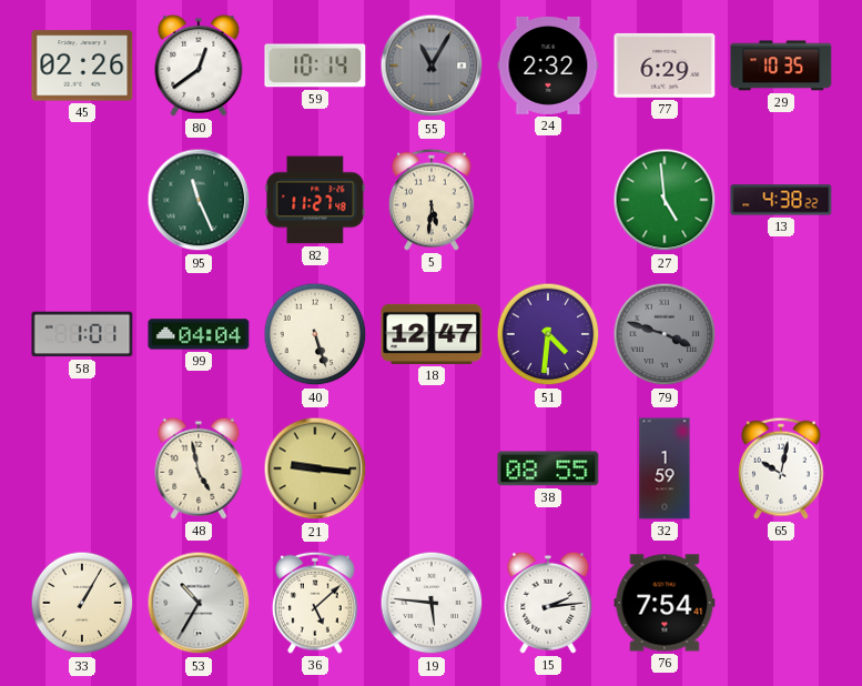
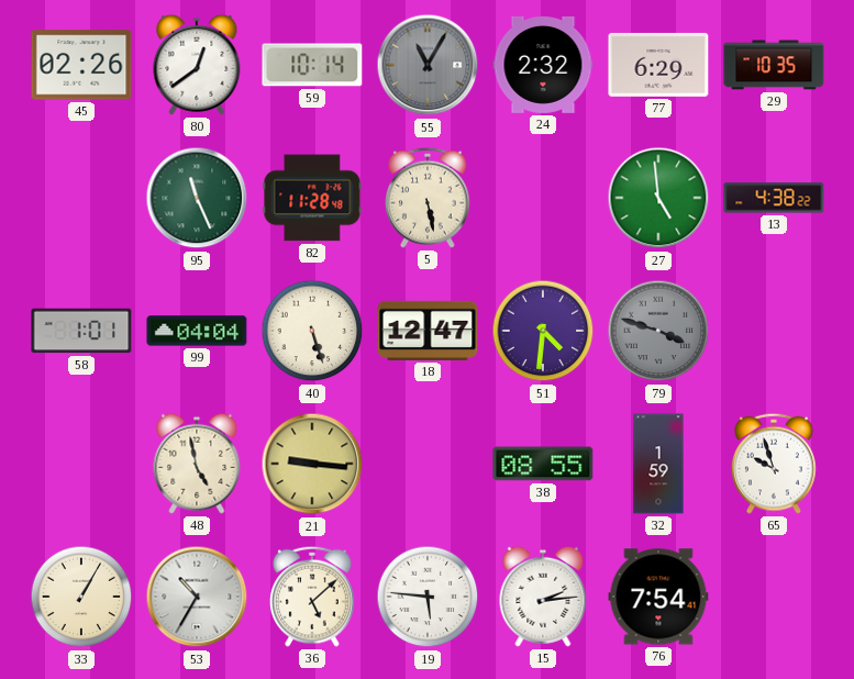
82: 11:27 -> 11:28 (312, 198)
5: 5:31 -> 5:28 (429, 198)
65: 10:02 -> 9:57 (775, 464)
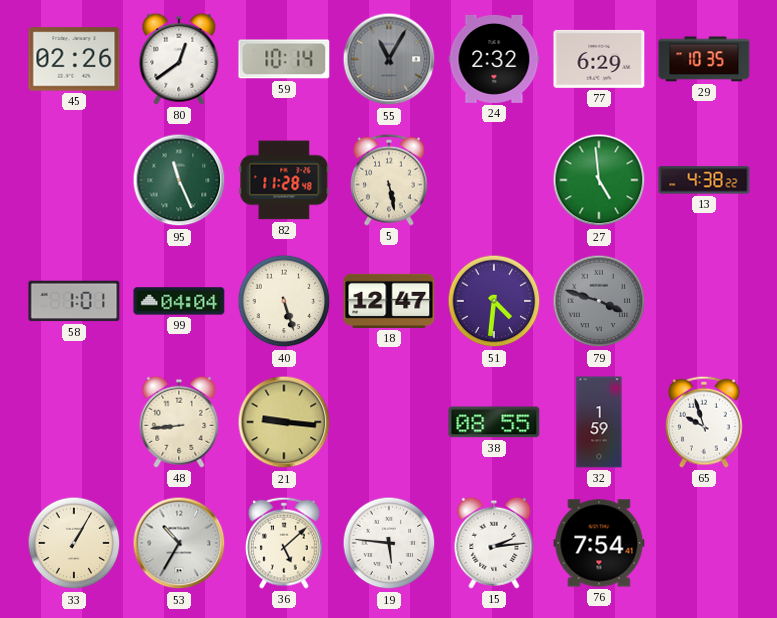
48: 4:58 -> 8:44 (179, 422)
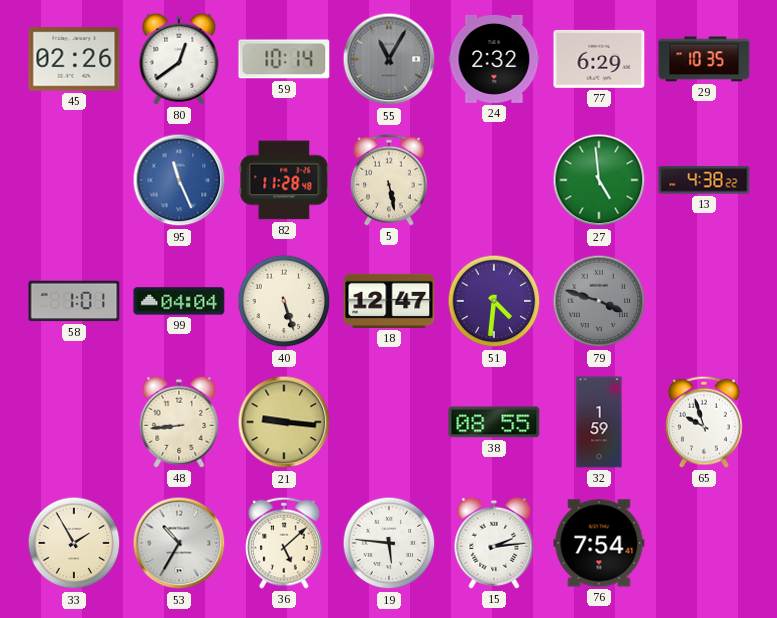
95 dial: green -> blue (179, 180)
33: 1:05 -> 1:55 (74, 543)
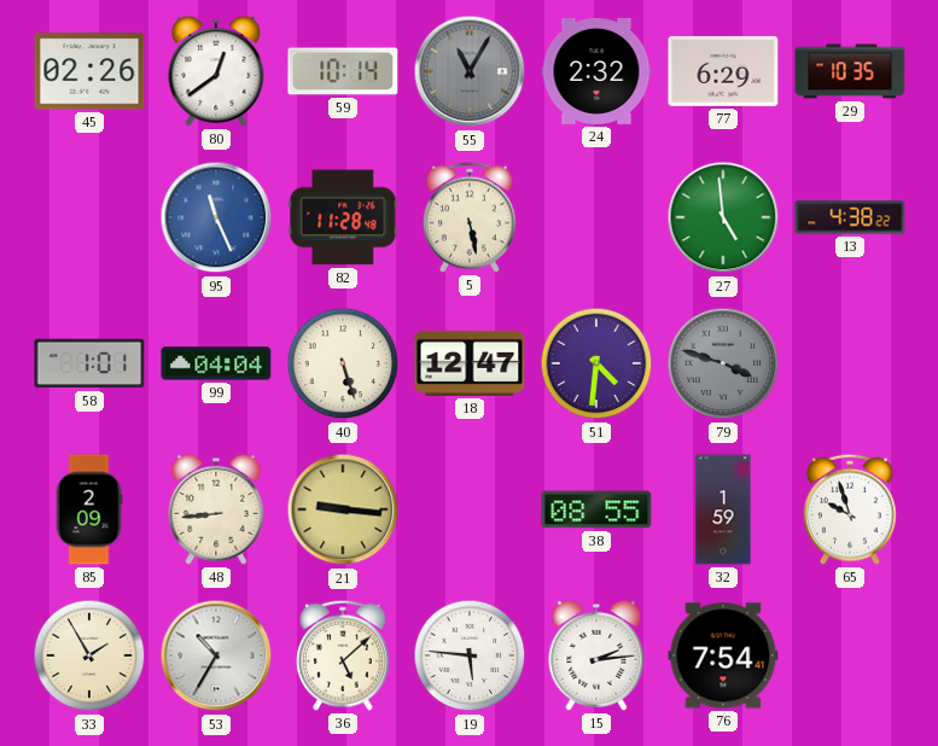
85: none -> 2:09 (89, 509)
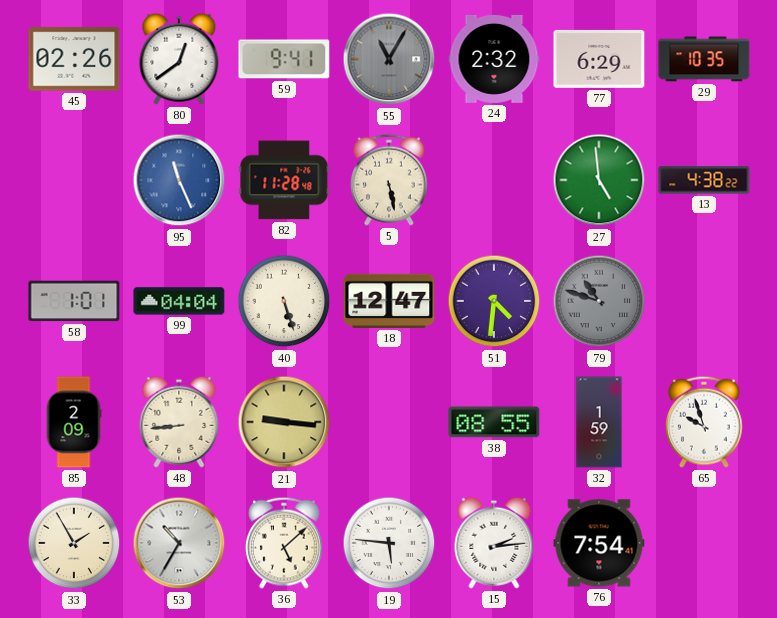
59: 10:14 -> 9:41 (284, 59)
79: 3:48 -> 10:48 (599, 301)
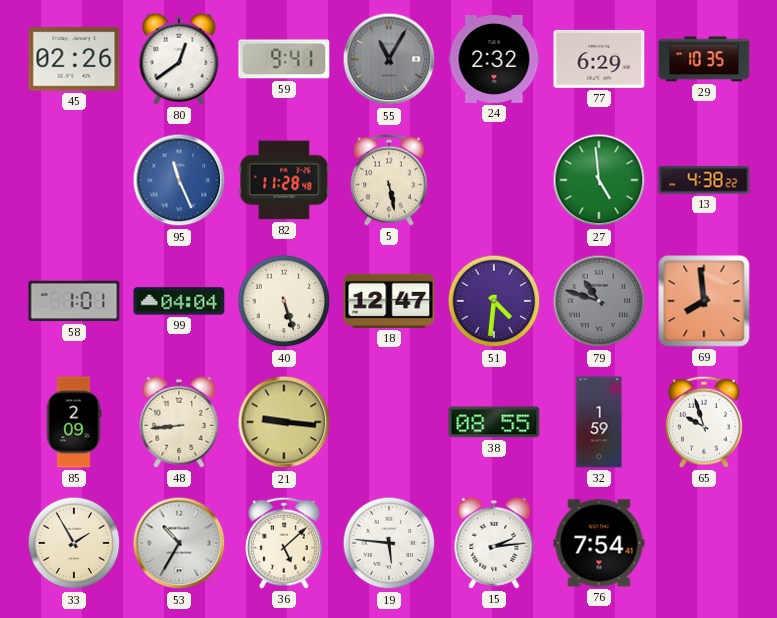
69: none -> 7:59 (704, 301)
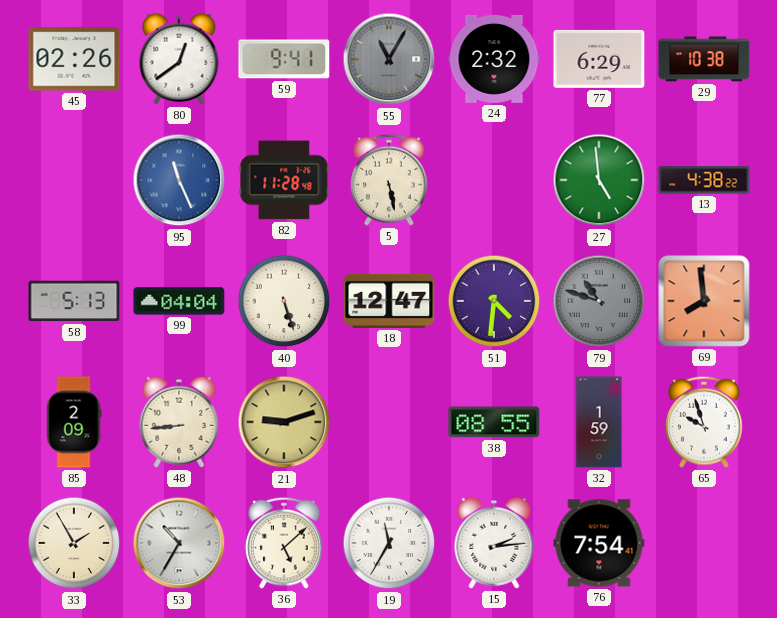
29: 10:35 -> 10:38 (704, 59)
58: 1:01 -> 5:13 (74, 301)
21: 9:16 -> 9:12 (284, 422)
19: 5:46 -> 11:35 (389, 543)
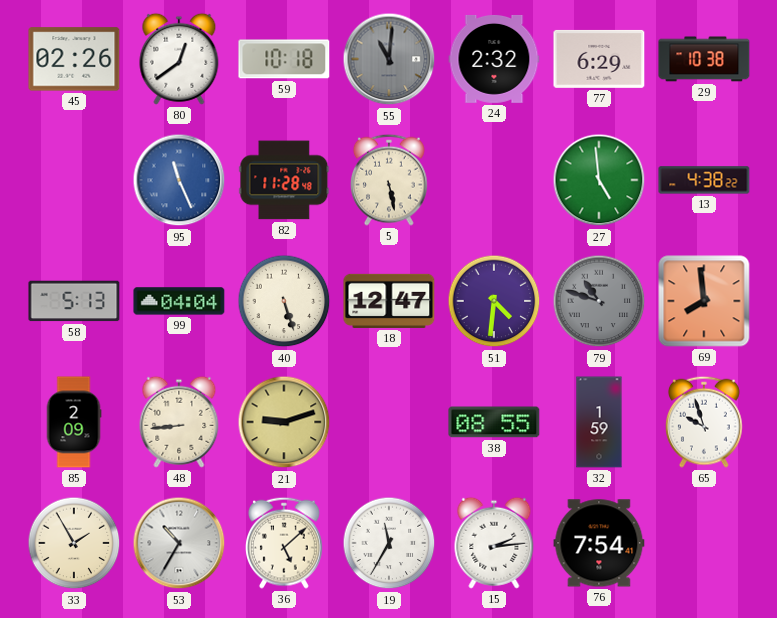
59: 9:41 -> 10:18 (284, 59)
55: 11:05 -> 11:01 (389, 59)
